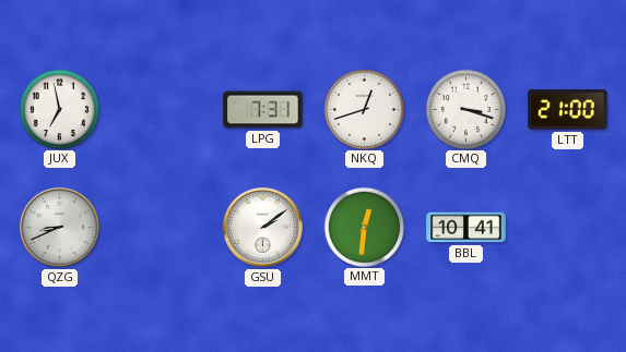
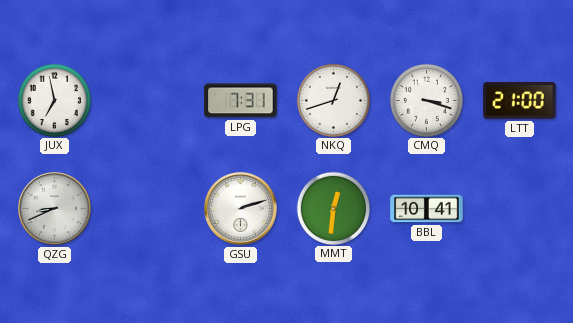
GSU: 2:09 -> 2:12 (241, 209)
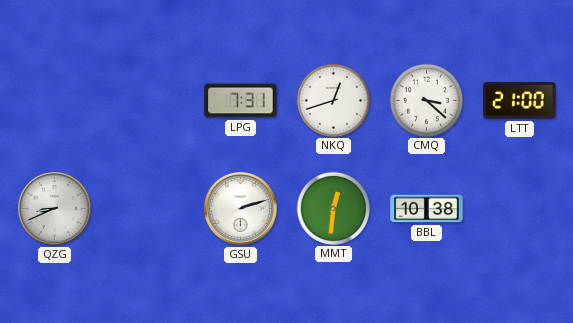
JUX: 6:58 -> none (54, 100)
CMQ: 3:18 -> 3:22 (426, 100)
BBL: 10:41 -> 10:38 (427, 209)
